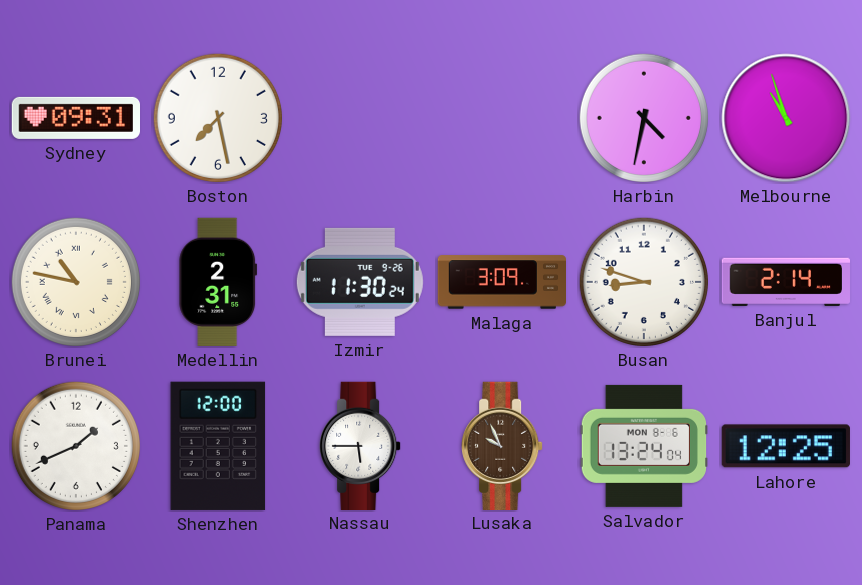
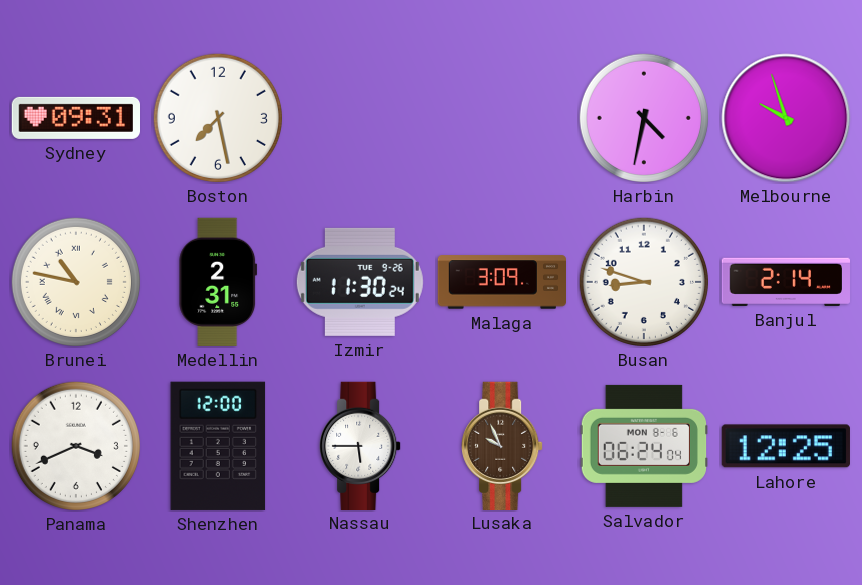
Melbourne: 10:57 -> 9:57 (786, 118)
Panama: 1:41 -> 3:41 (76, 446)
Salvador: 13:24 -> 06:24 (643, 446)
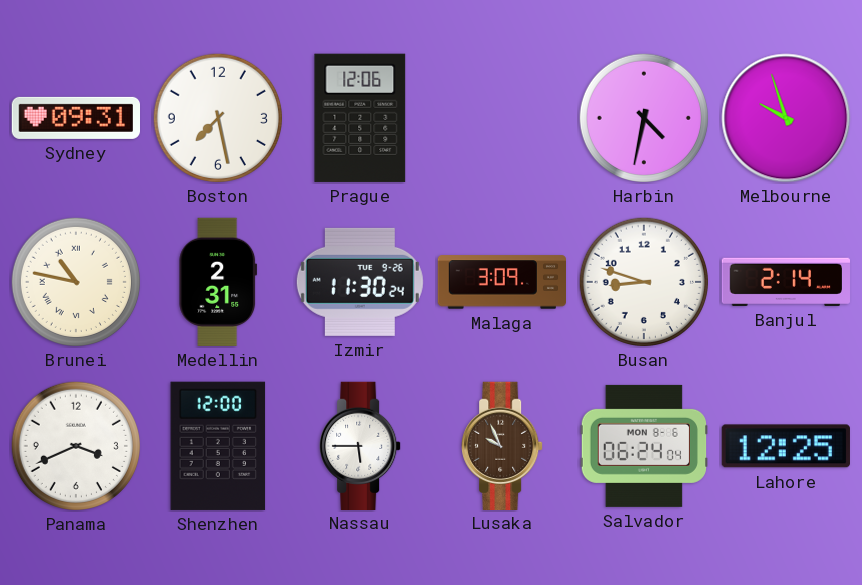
Prague: none -> 12:06 (360, 118)
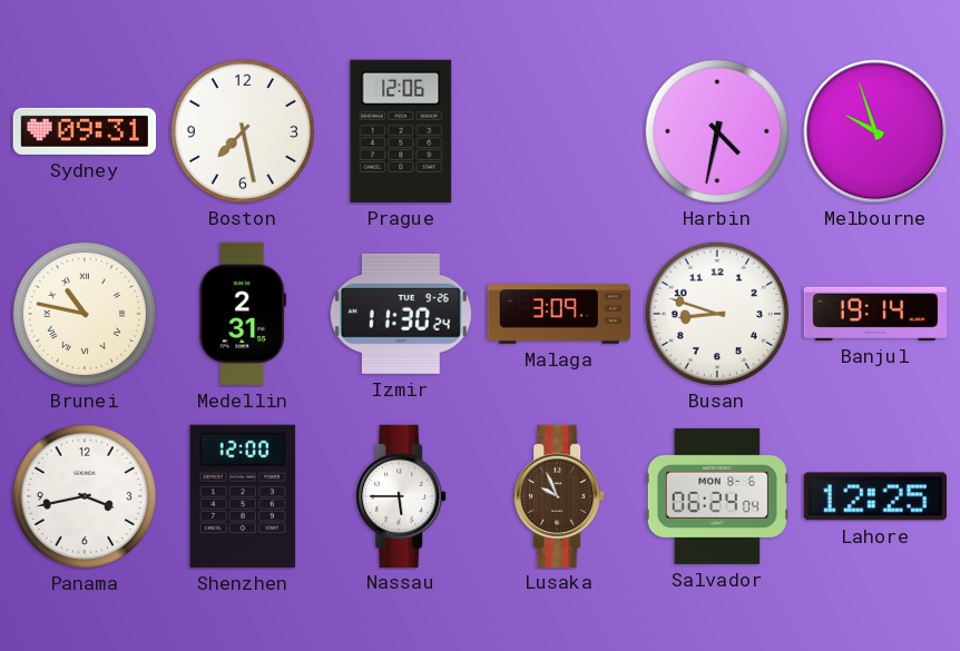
Banjul: 2:14 -> 19:14 (875, 314)
Panama: 3:41 -> 3:43 (85, 496)
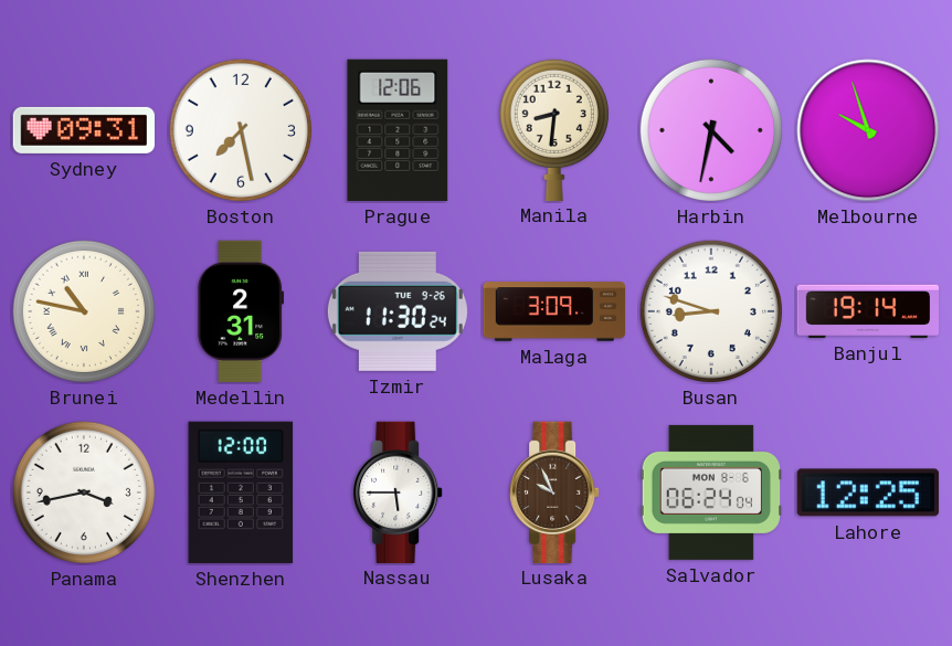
Manila: none -> 8:31 (554, 129)
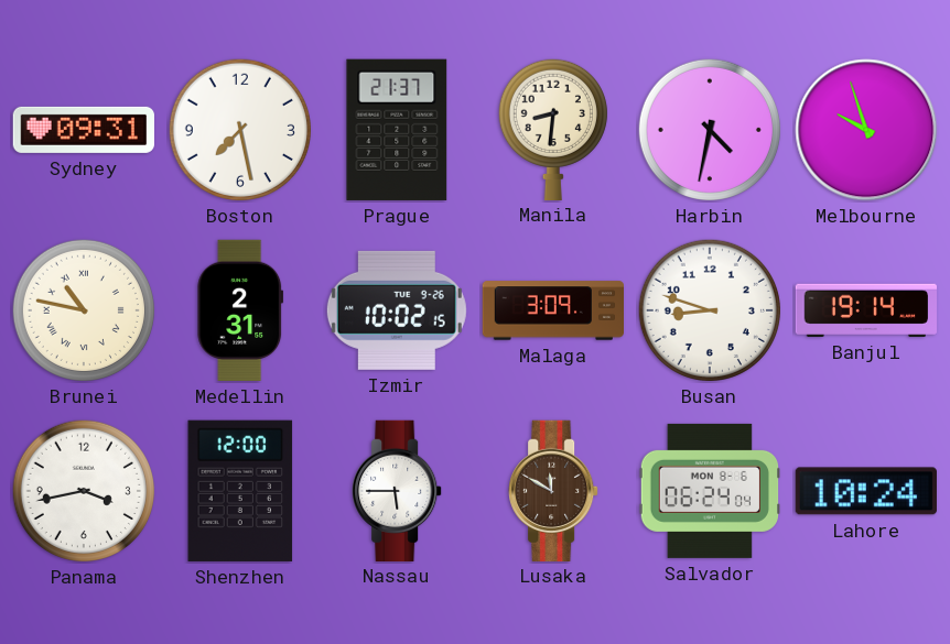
Prague: 12:06 -> 21:37 (397, 130)
Izmir: 11:30 -> 10:02 (397, 310)
Lusaka: 9:56 -> 11:50 (553, 490)
Lahore: 12:25 -> 10:24 (866, 491)
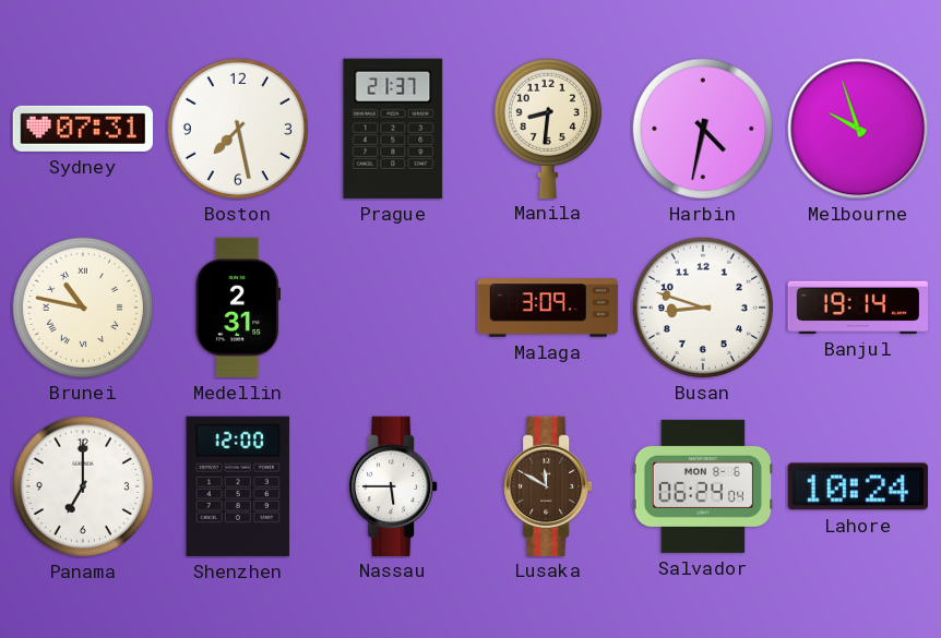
Sydney: 09:31 -> 07:31 (82, 129)
Izmir: 10:02 -> none (397, 310)
Panama: 3:43 -> 7:00 (83, 486)
